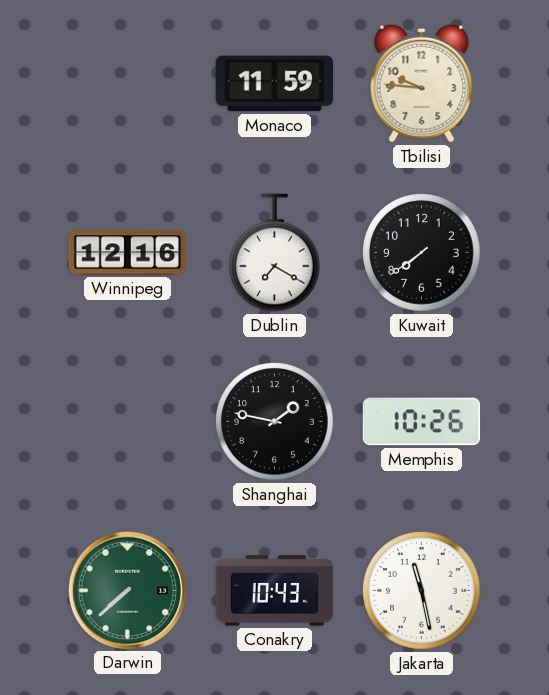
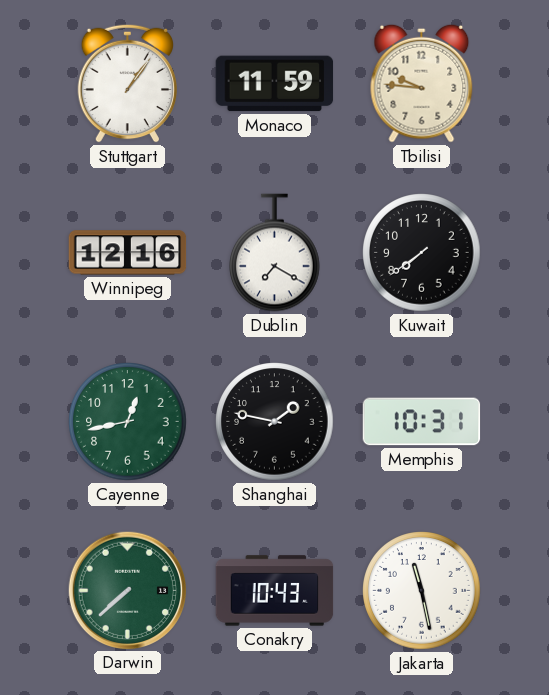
Stuttgart: none -> 1:06 (127, 83)
Cayenne: none -> 12:43 (128, 422)
Memphis: 10:26 -> 10:31 (422, 422)
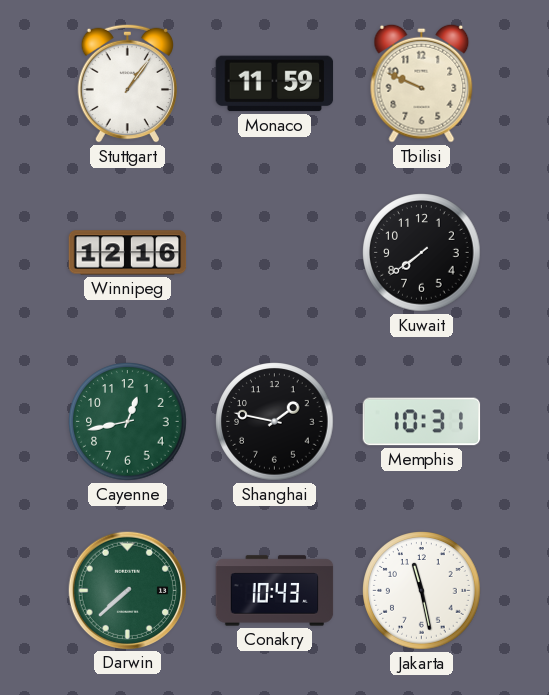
Tbilisi: 9:46 -> 9:49 (422, 83)
Dublin: 7:20 -> none (275, 253)
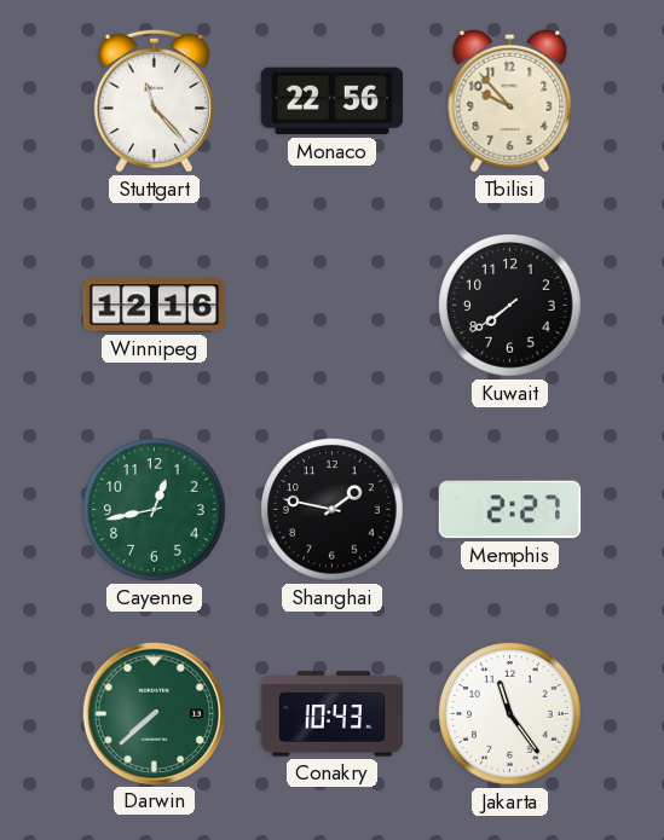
Stuttgart: 1:06 -> 11:23 (154, 100)
Monaco: 11:59 -> 22:56 (333, 102)
Tbilisi: 9:49 -> 9:53 (510, 100)
Memphis: 10:31 -> 2:27 (510, 510)
Jakarta: 11:28 -> 11:24 (510, 714)
